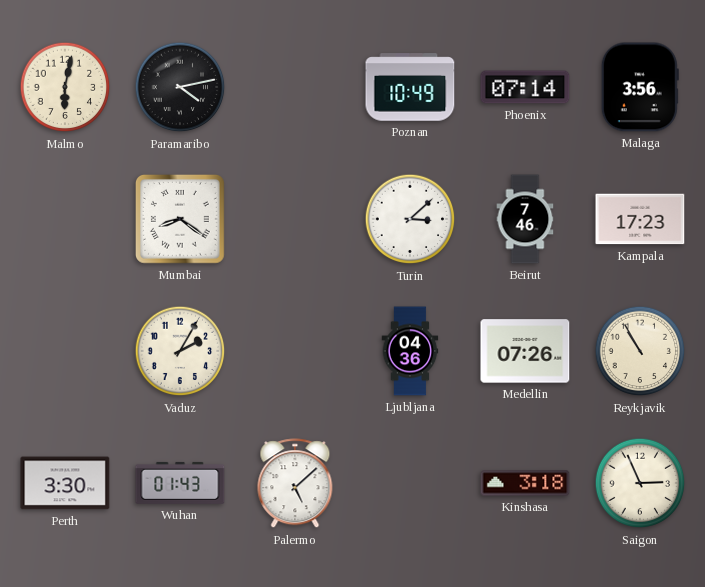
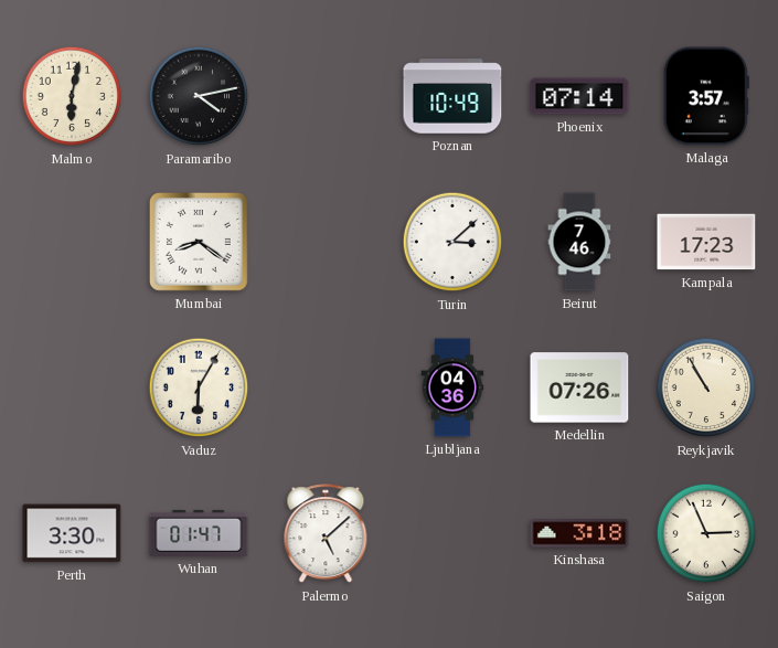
Malaga: 3:56 -> 3:57 (706, 96)
Vaduz: 2:05 -> 6:05 (199, 387)
Wuhan: 01:43 -> 01:47 (199, 533)
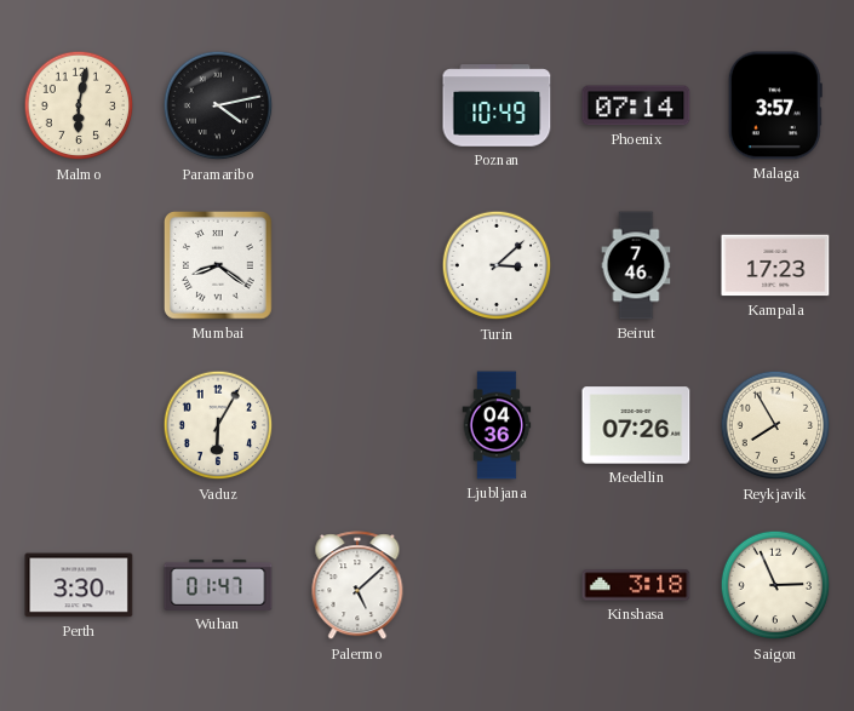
Reykjavik: 10:55 -> 7:55 (775, 425)
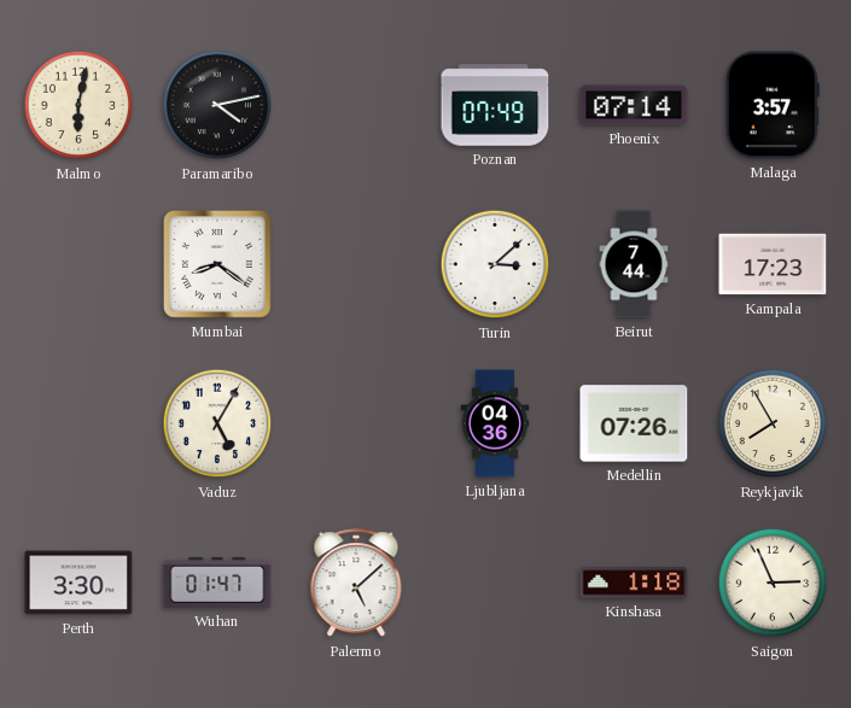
Poznan: 10:49 -> 07:49 (495, 105)
Beirut: 7:46 -> 7:44 (634, 264)
Vaduz: 6:05 -> 5:05 (217, 423)
Kinshasa: 3:18 -> 1:18 (634, 583)
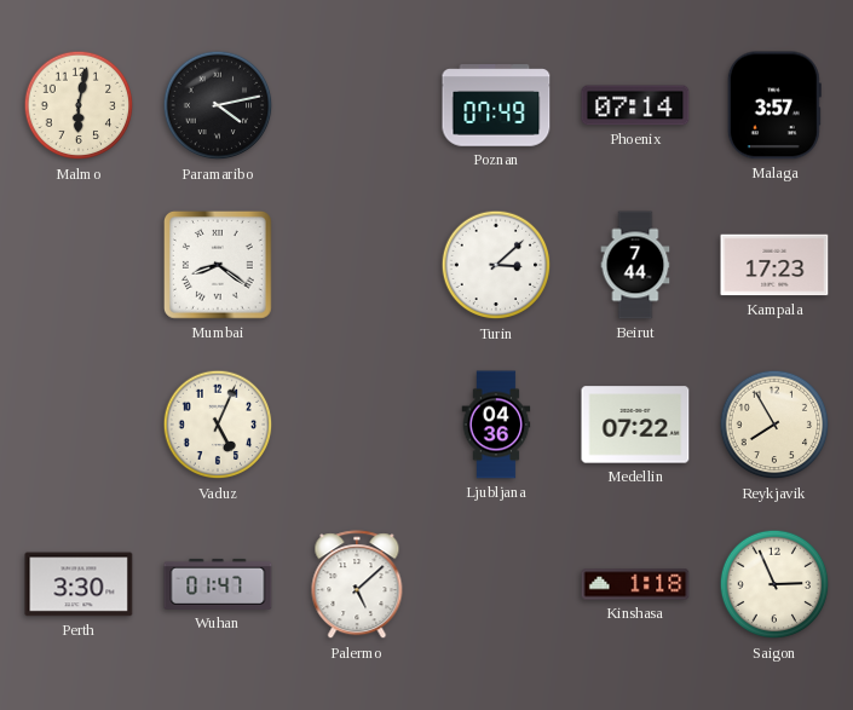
Vaduz: 5:05 -> 5:04 (218, 425)
Medellin: 07:26 -> 07:22 (635, 425)
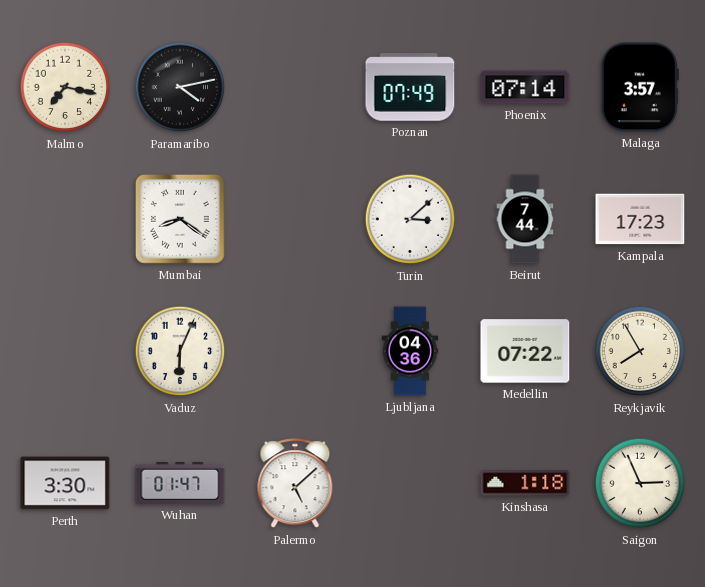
Malmo: 6:02 -> 7:17 (65, 87)
Vaduz: 5:04 -> 6:04 (180, 351)
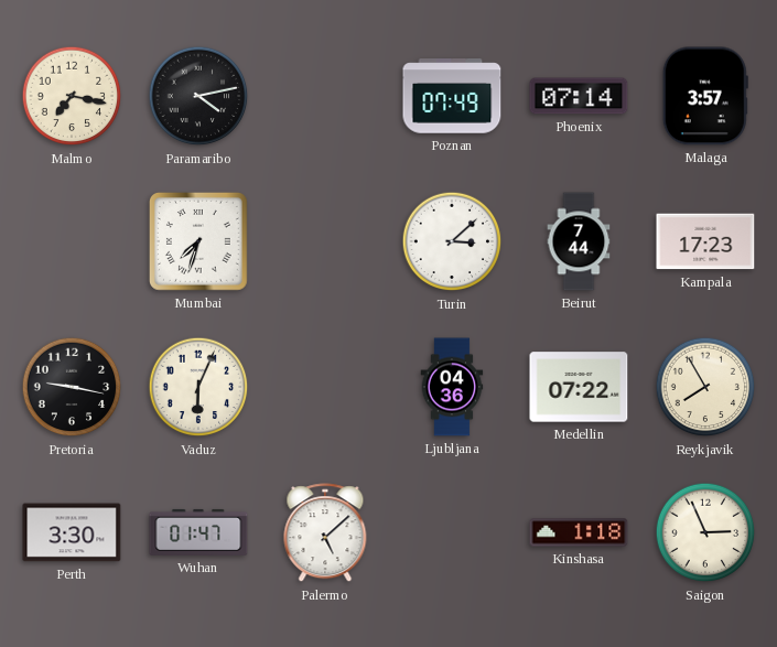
Mumbai: 8:21 -> 7:33 (198, 241)
Pretoria: none -> 9:17 (72, 387)
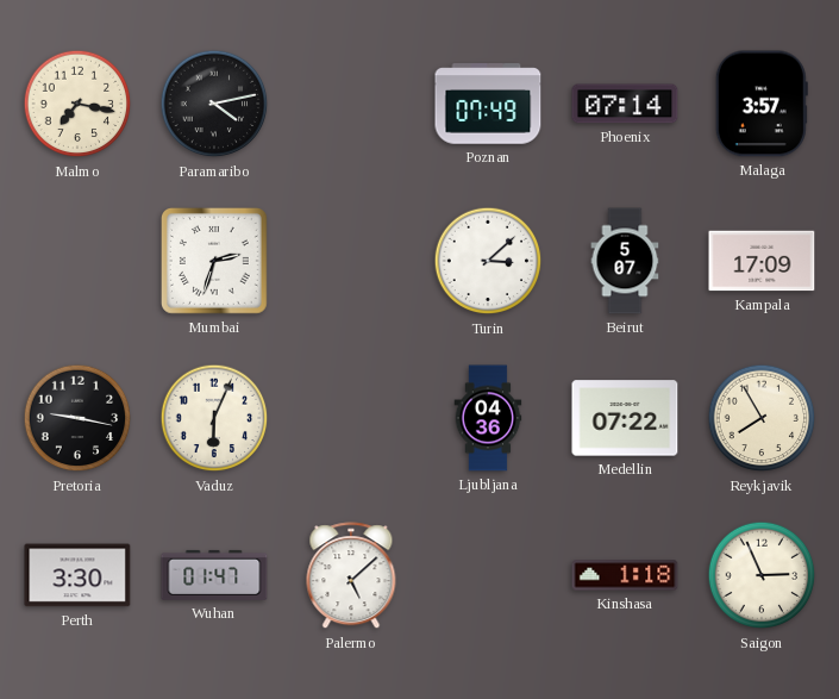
Mumbai: 7:33 -> 2:33 (214, 261)
Beirut: 7:44 -> 5:07 (625, 261)
Kampala: 17:23 -> 17:09 (762, 261)
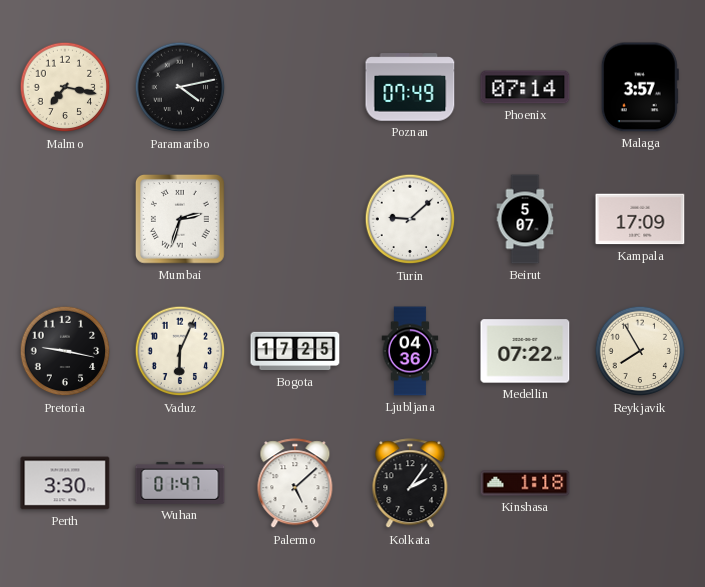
Turin: 3:08 -> 9:08 (410, 219)
Bogota: none -> 17:25 (295, 351)
Kolkata: none -> 2:06 (410, 484)
Saigon: 2:56 -> none (762, 575)
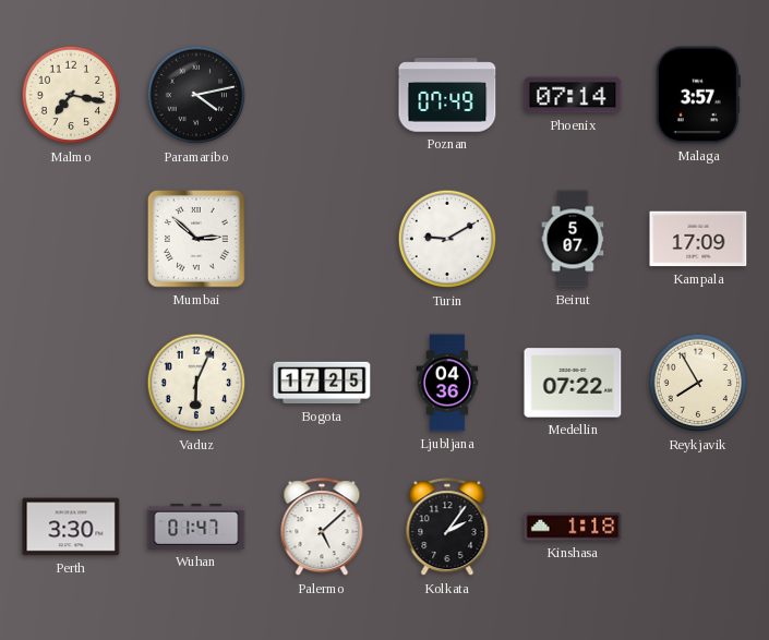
Mumbai: 2:33 -> 2:52 (196, 239)
Turin: 9:08 -> 9:10 (447, 239)
Pretoria: 9:17 -> none (65, 351)
